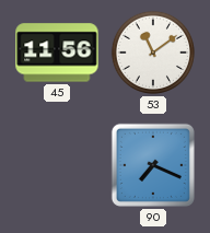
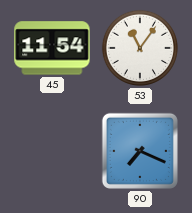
45: 11:56 -> 11:54 (52, 48)
53: 11:09 -> 11:06 (140, 48)
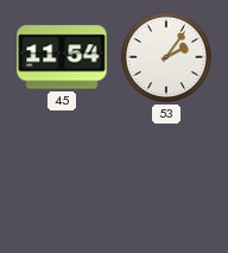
53: 11:06 -> 2:06 (166, 57)
90: 7:19 -> none (140, 151)
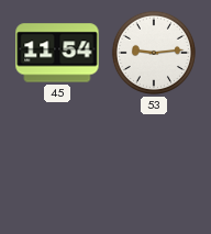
53: 2:06 -> 9:14 (154, 53)
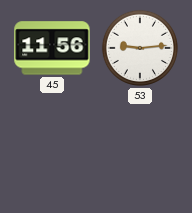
45: 11:54 -> 11:56 (52, 48)
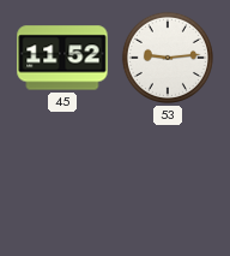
45: 11:56 -> 11:52 (62, 58)
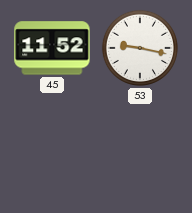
53: 9:14 -> 9:17 (140, 48)
